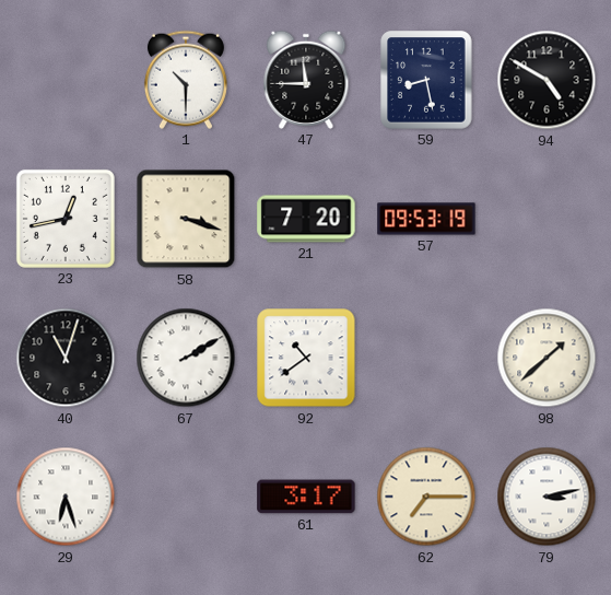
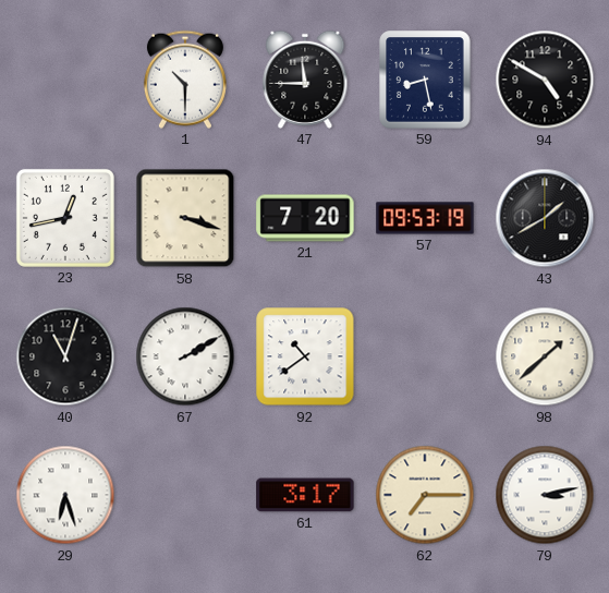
43: none -> 1:40 (545, 218)
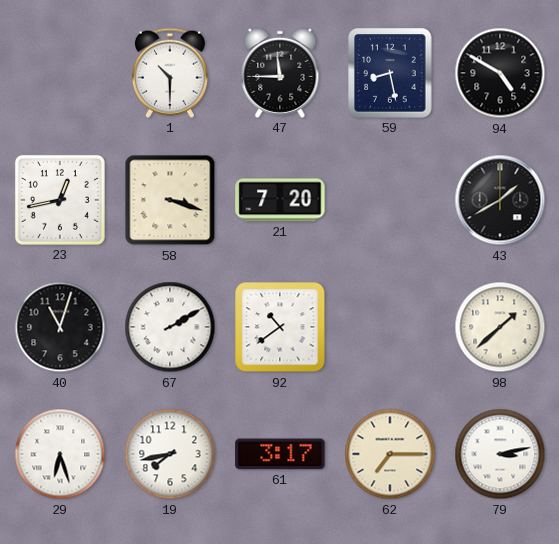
57: 09:53 -> none (425, 218)
19: none -> 7:43 (170, 454)
